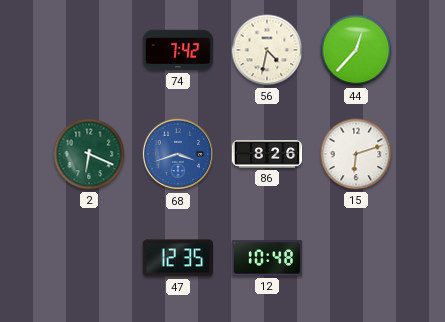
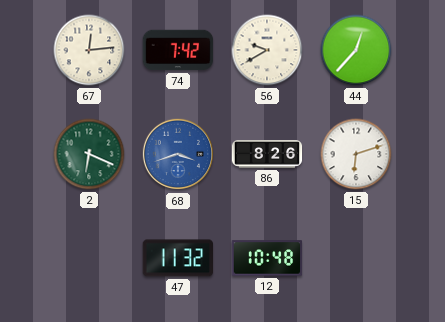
67: none -> 12:14 (89, 50)
56: 4:32 -> 9:40 (267, 50)
47: 12:35 -> 11:32 (177, 258)
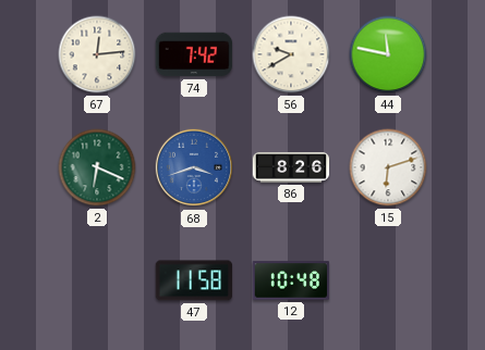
44: 12:37 -> 11:47 (388, 54)
47: 11:32 -> 11:58 (193, 280)
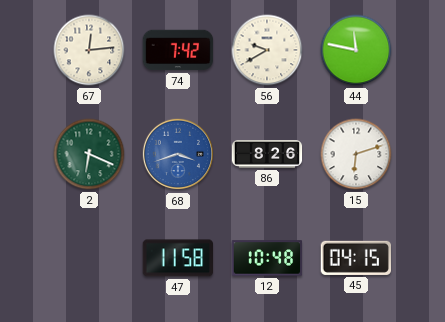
45: none -> 04:15 (355, 258)
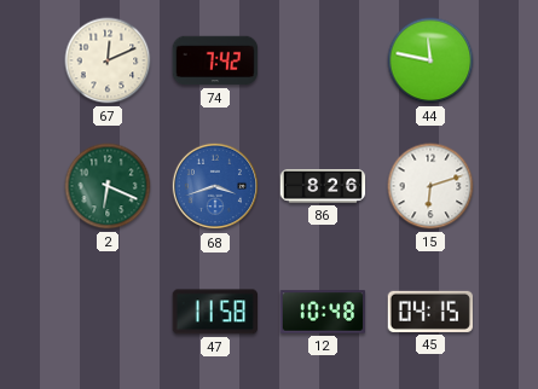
67: 12:14 -> 12:11 (108, 60)
56: 9:40 -> none (267, 50)
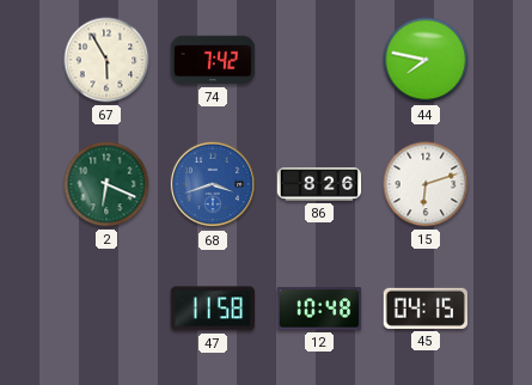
67: 12:11 -> 5:55 (106, 60)
44: 11:47 -> 7:47 (426, 60)
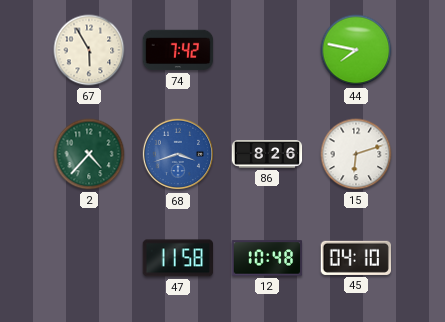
2: 6:19 -> 4:37 (89, 154)
45: 04:15 -> 04:10 (355, 258)
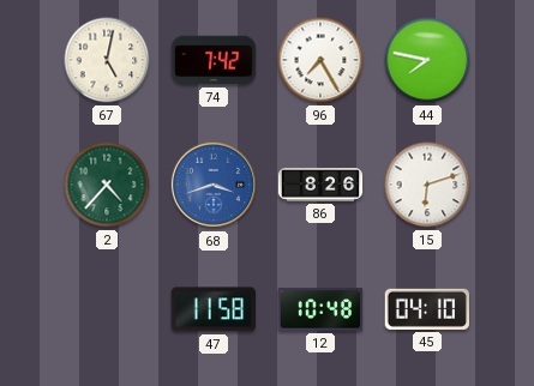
67: 5:55 -> 5:02 (107, 60)
96: none -> 7:25 (320, 60)
